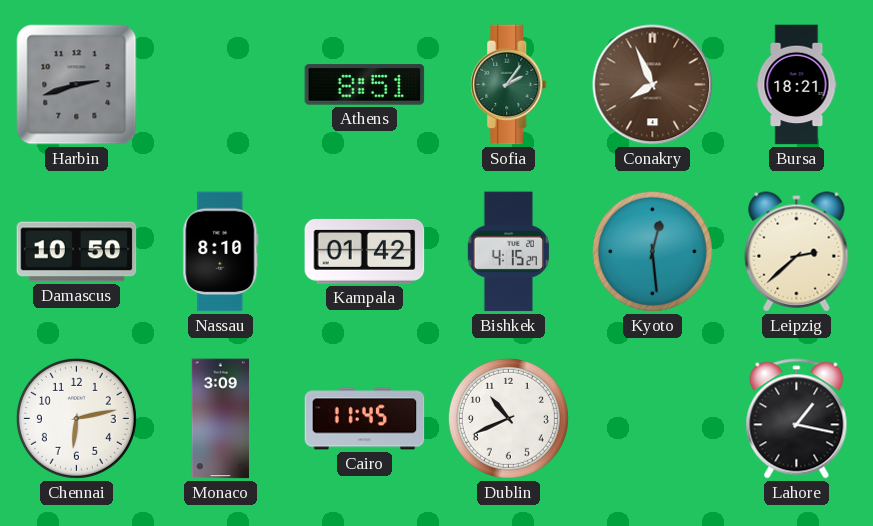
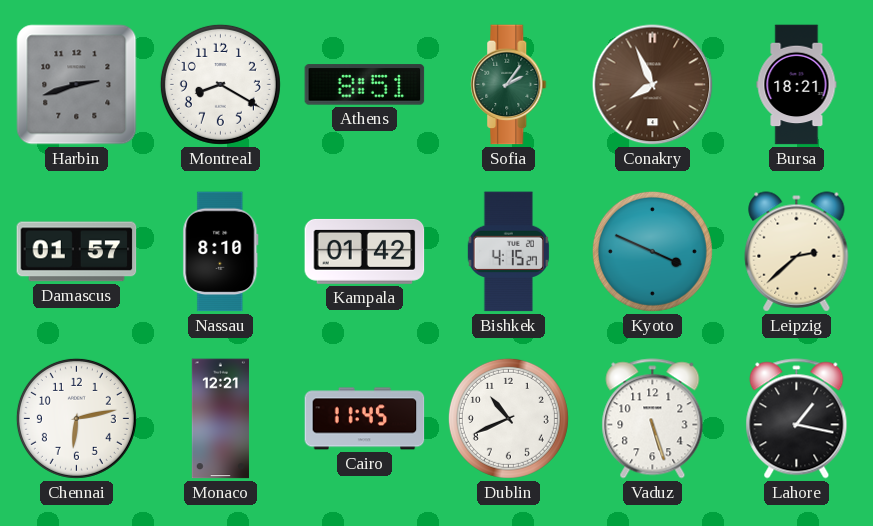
Montreal: none -> 8:20 (220, 84)
Damascus: 10:50 -> 01:57 (77, 252)
Kyoto: 12:29 -> 3:49 (652, 251)
Monaco: 3:09 -> 12:21 (220, 419)
Vaduz: none -> 5:27 (653, 419)
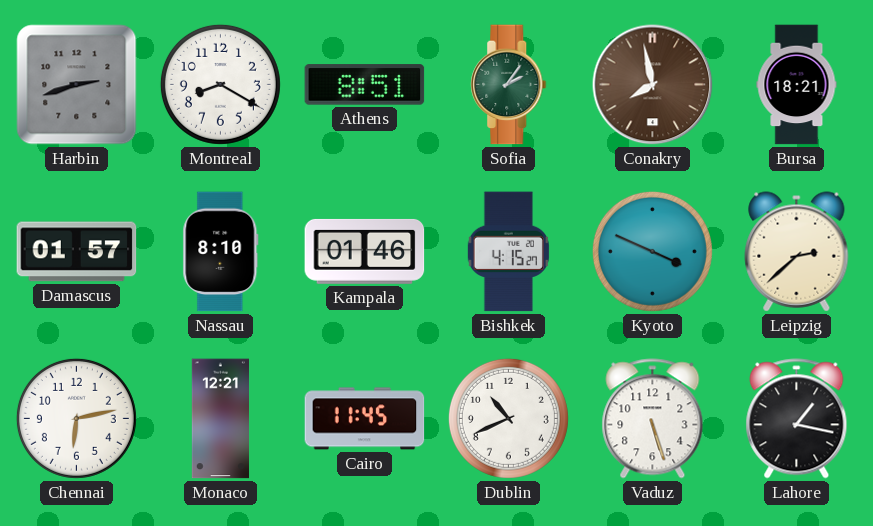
Conakry: 7:56 -> 7:58 (653, 85)
Kampala: 01:42 -> 01:46 (365, 251)
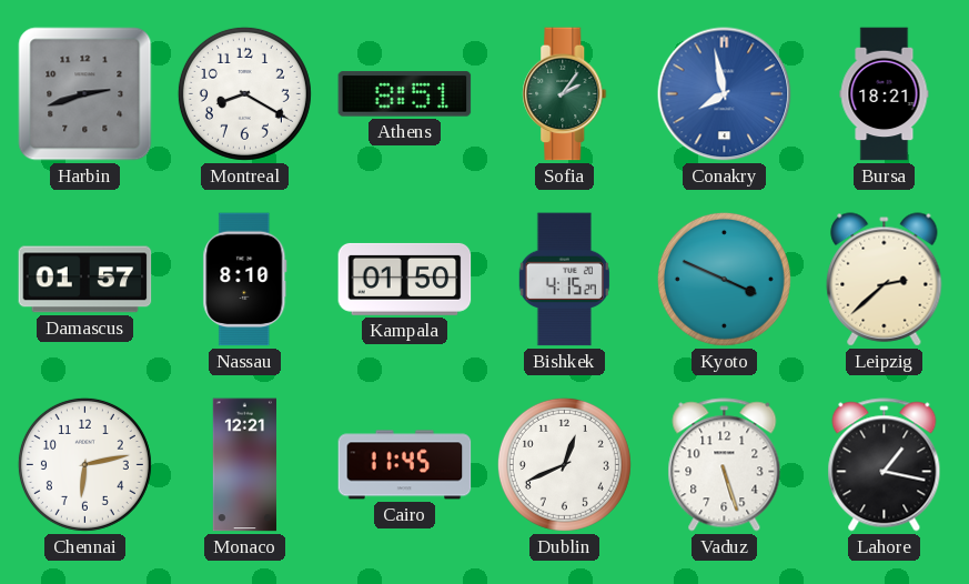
Conakry dial: brown -> blue (725, 94)
Kampala: 01:46 -> 01:50 (405, 279)
Dublin: 10:41 -> 12:41 (564, 464)
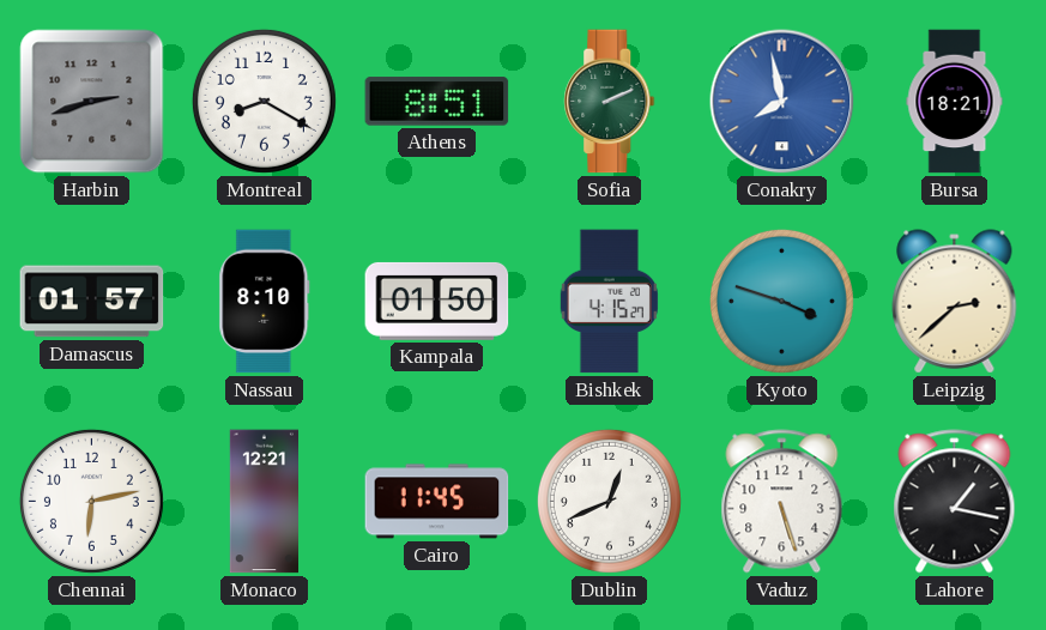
Sofia: 2:06 -> 2:11 (610, 102)
Kyoto: 3:49 -> 3:48 (781, 301)
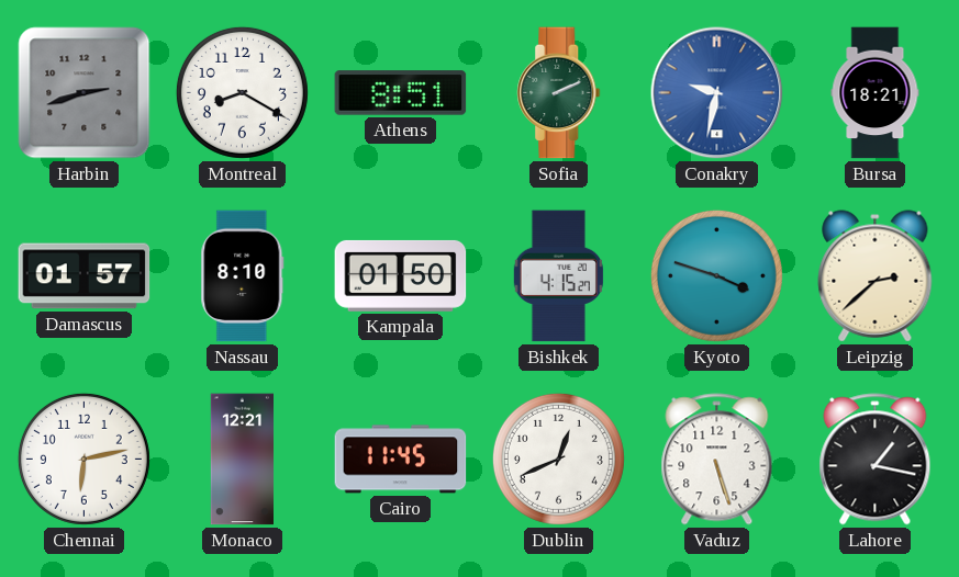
Conakry: 7:58 -> 9:32 (717, 93)
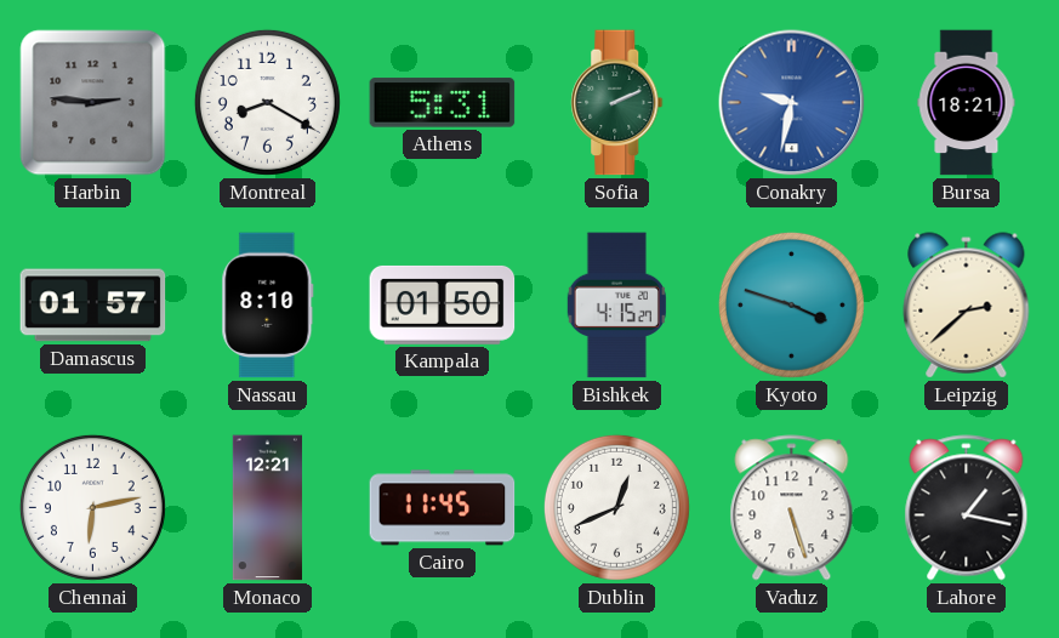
Harbin: 2:42 -> 2:46 (93, 103)
Athens: 8:51 -> 5:31 (443, 103)
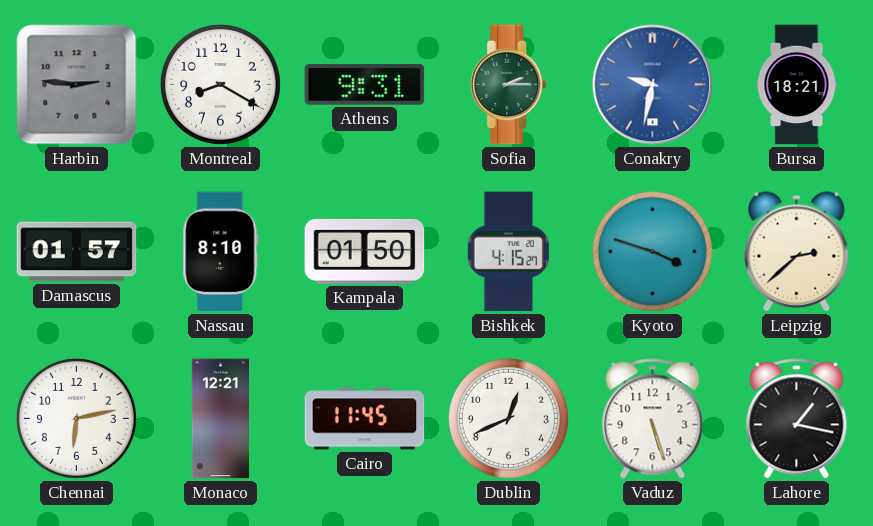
Athens: 5:31 -> 9:31 (365, 85)
Sofia: 2:11 -> 2:15 (509, 85)
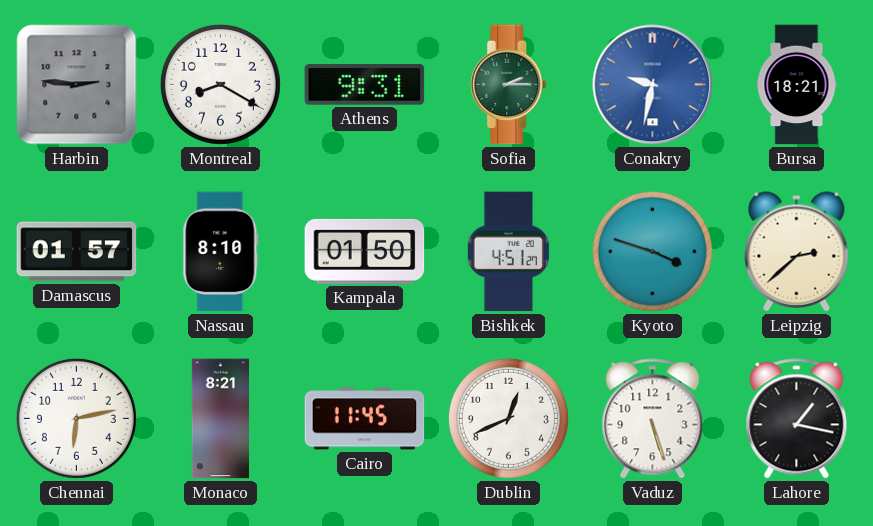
Bishkek: 4:15 -> 4:51 (508, 252)
Monaco: 12:21 -> 8:21 (220, 419)
